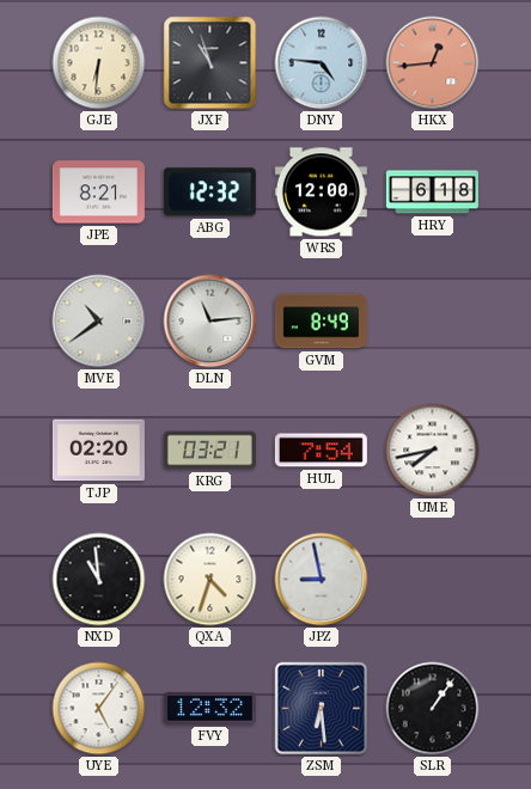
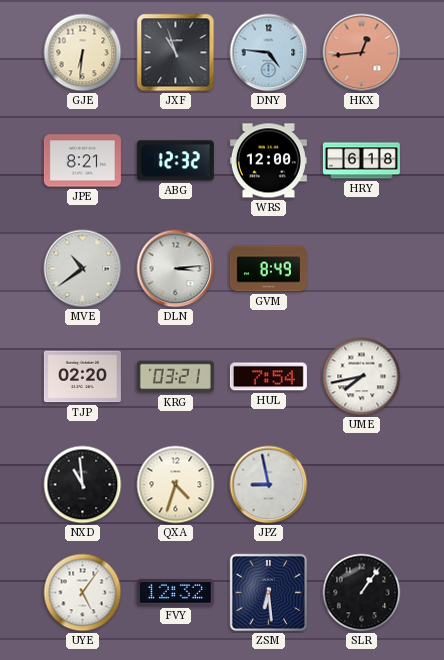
DLN: 11:14 -> 3:14 (176, 269)
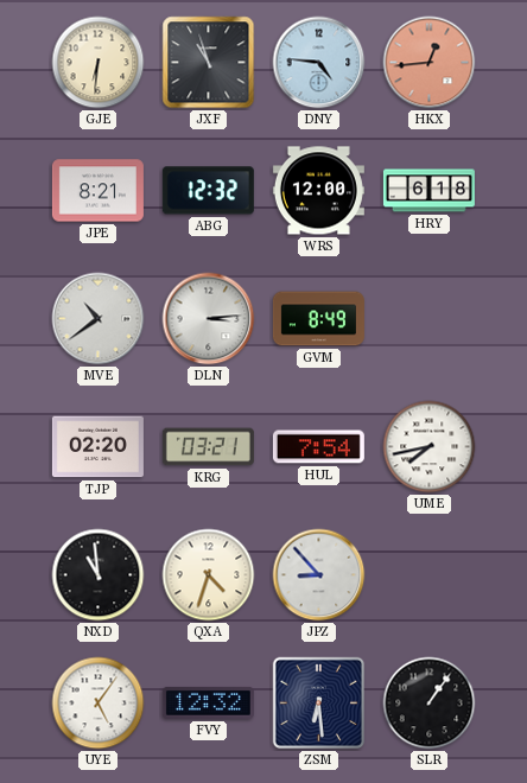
JPZ: 8:58 -> 8:53 (319, 575)
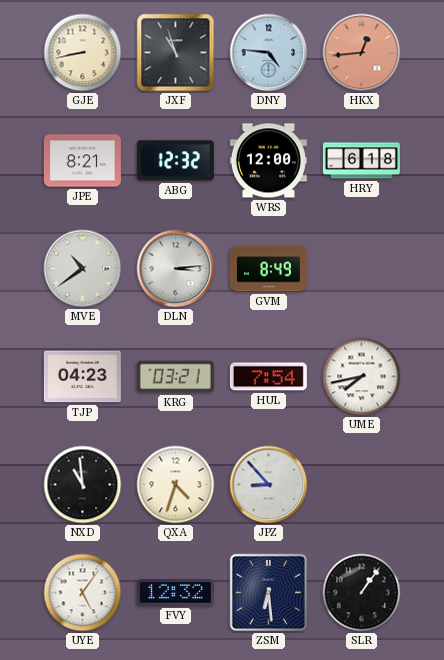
GJE: 6:31 -> 8:43 (83, 53)
TJP: 02:20 -> 04:23 (82, 377)
